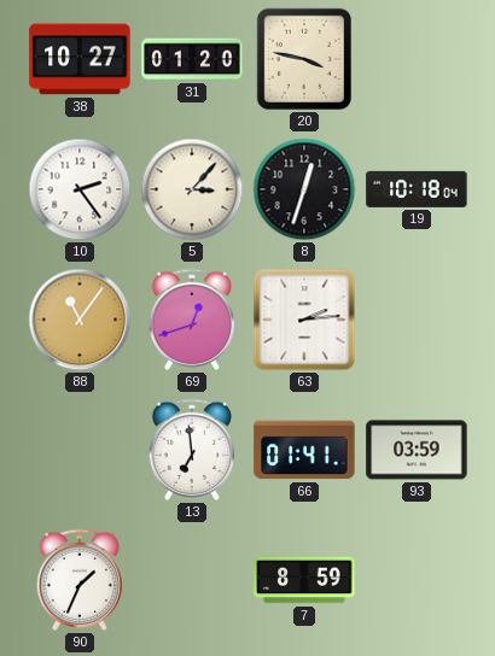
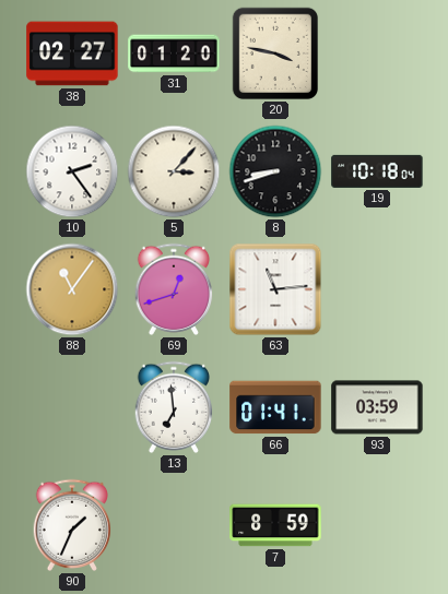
38: 10:27 -> 02:27 (72, 54)
8: 12:33 -> 8:42 (275, 171)
63: 2:14 -> 11:14 (275, 289)
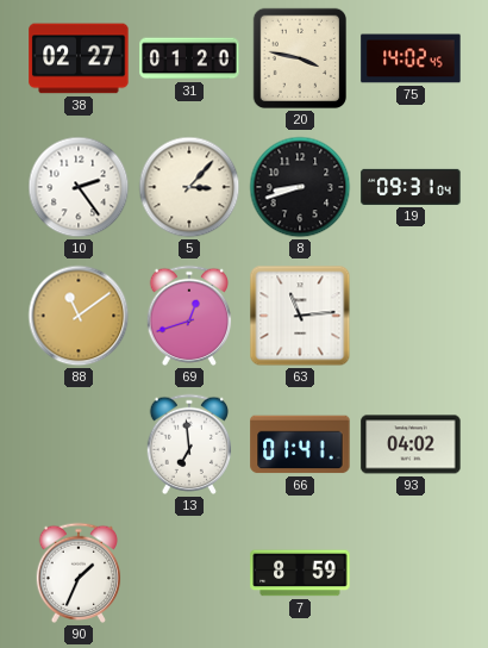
75: none -> 14:02 (411, 58)
19: 10:18 -> 09:31 (411, 187)
88: 11:06 -> 11:09 (79, 316)
93: 03:59 -> 04:02 (411, 444)
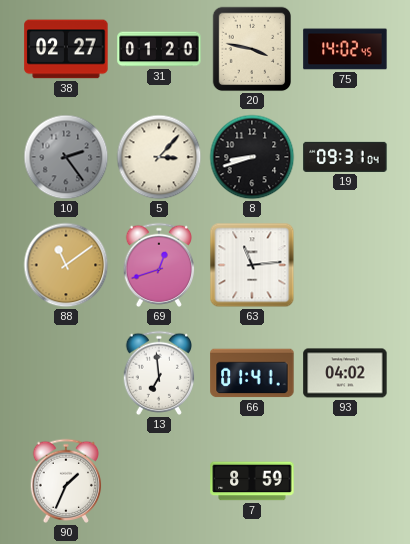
10 dial: white -> grey (66, 157)
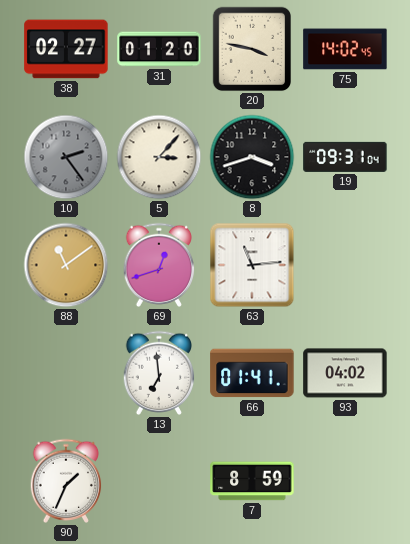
8: 8:42 -> 3:42 (252, 157)
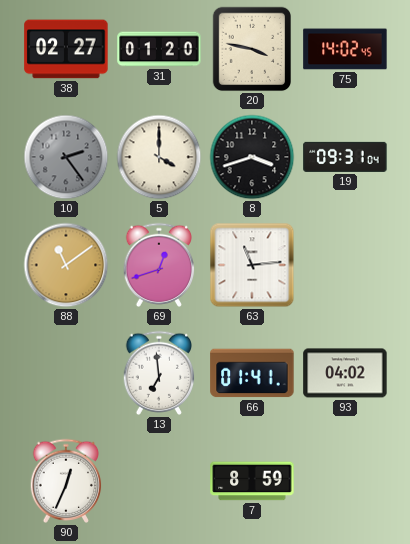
5: 3:07 -> 4:00 (159, 157)
90: 1:34 -> 12:34 (66, 481)
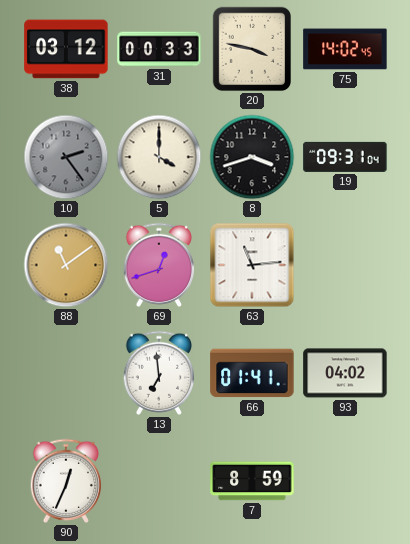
38: 02:27 -> 03:12 (66, 49)
31: 01:20 -> 00:33 (159, 49)
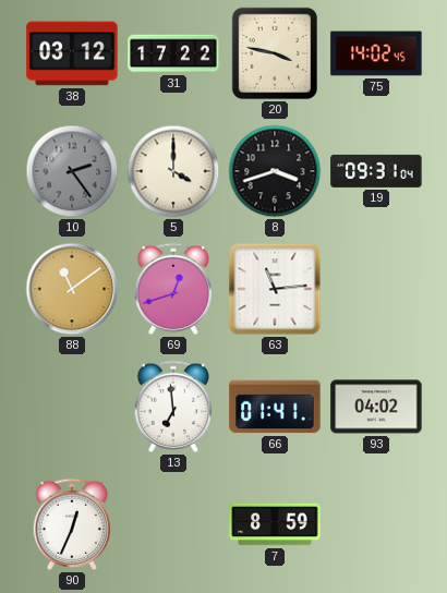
31: 00:33 -> 17:22 (173, 53)
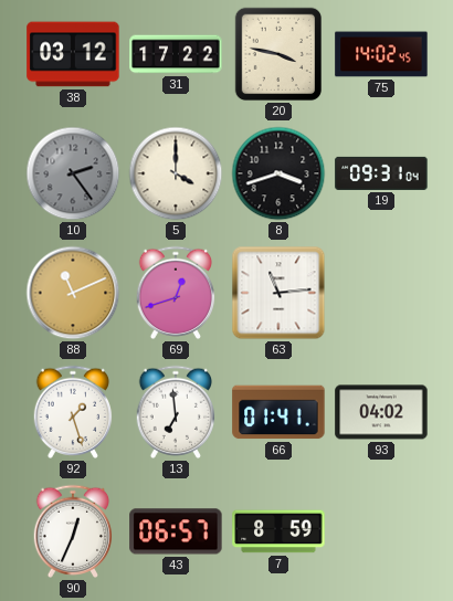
88: 11:09 -> 11:11 (73, 293)
92: none -> 1:27 (73, 412)
43: none -> 06:57 (176, 531)
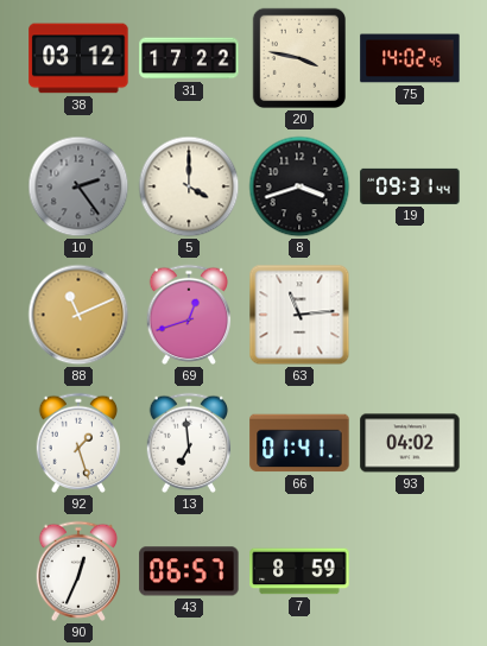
19: 09:31:04 -> 09:31:44 (410, 186)
